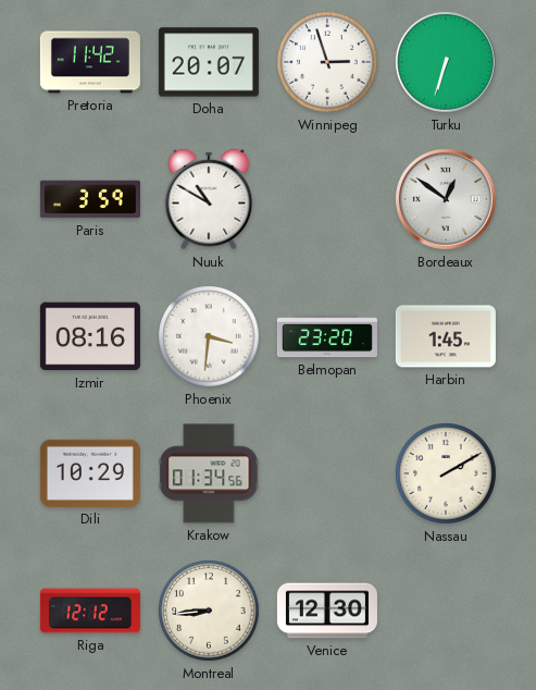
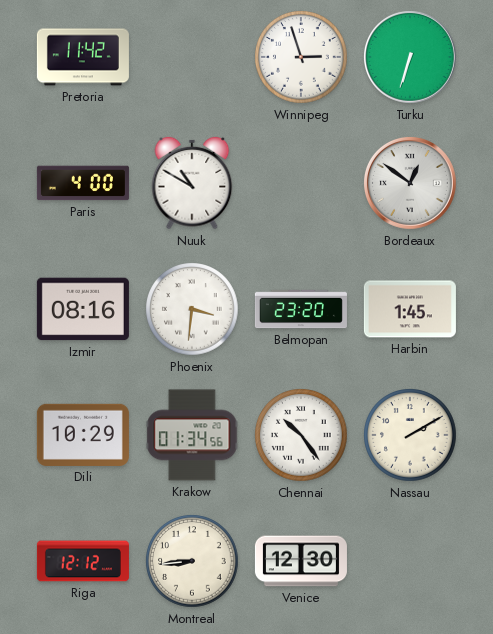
Doha: 20:07 -> none (209, 62)
Paris: 3:59 -> 4:00 (83, 183)
Chennai: none -> 10:24 (301, 435)
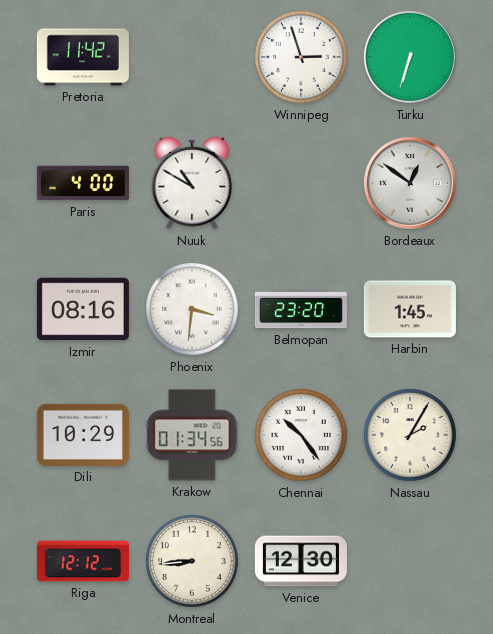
Nassau: 2:10 -> 2:05 (410, 435)
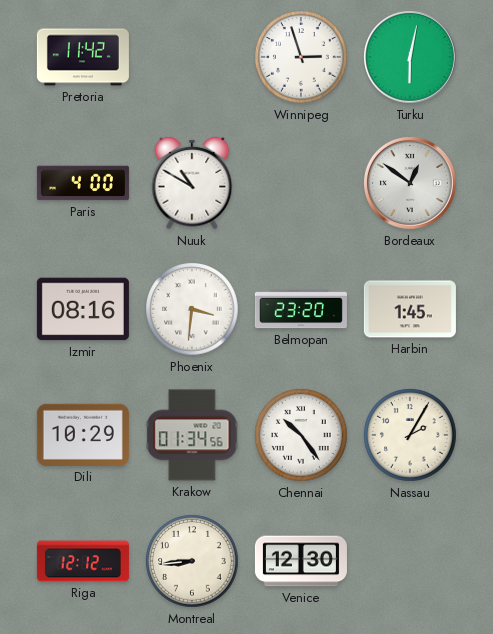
Turku: 6:33 -> 6:02 (410, 57)
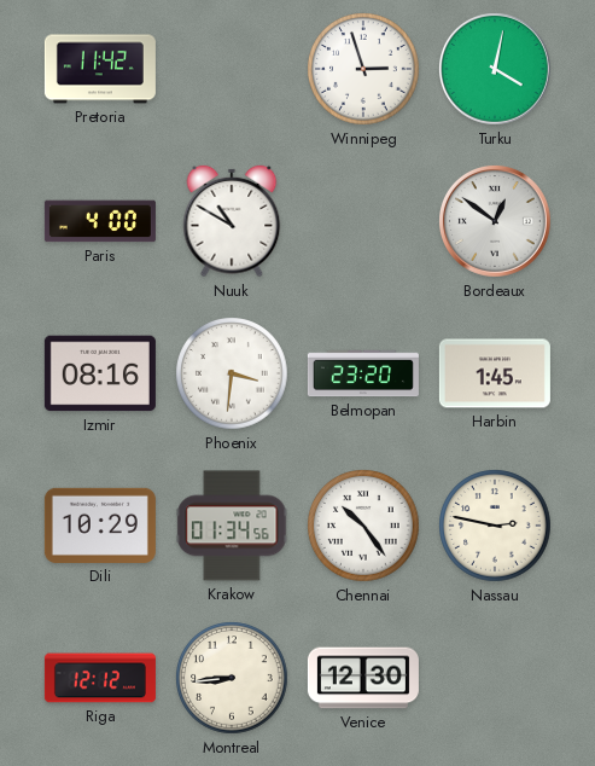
Turku: 6:02 -> 4:02 (495, 69)
Nassau: 2:05 -> 2:47 (495, 526)
